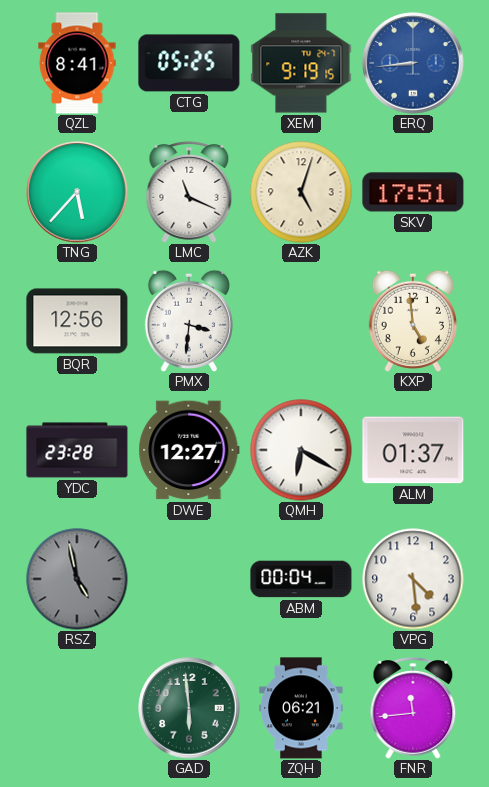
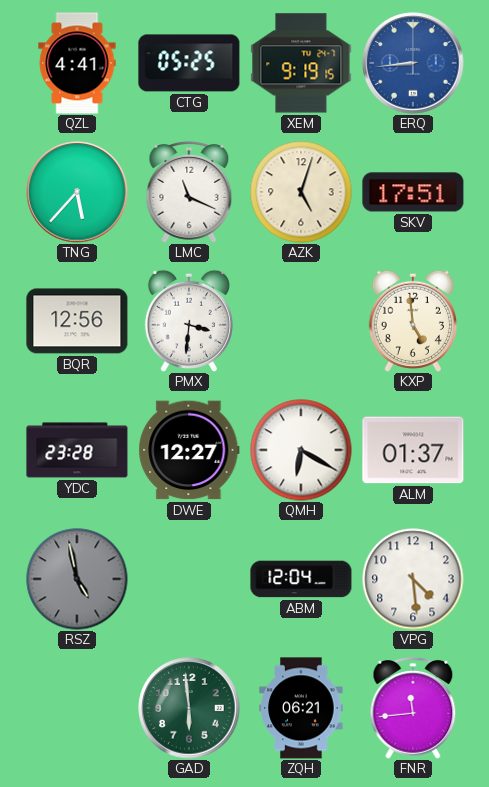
QZL: 8:41 -> 4:41 (77, 63)
ABM: 00:04 -> 12:04 (301, 579)
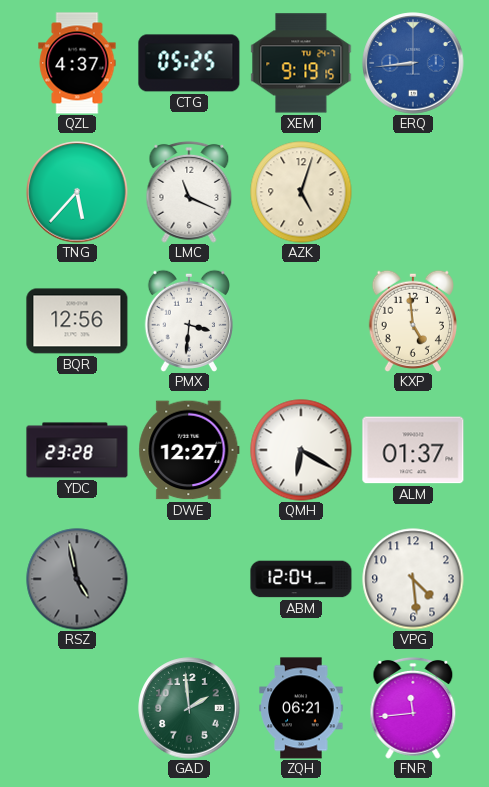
QZL: 4:41 -> 4:37 (77, 63)
SKV: 17:51 -> none (413, 192)
GAD: 5:59 -> 1:59 (189, 708)
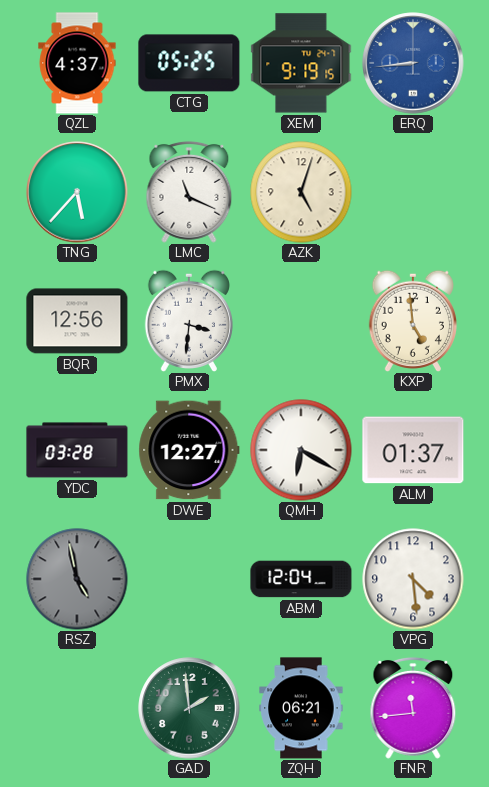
YDC: 23:28 -> 03:28 (77, 450)
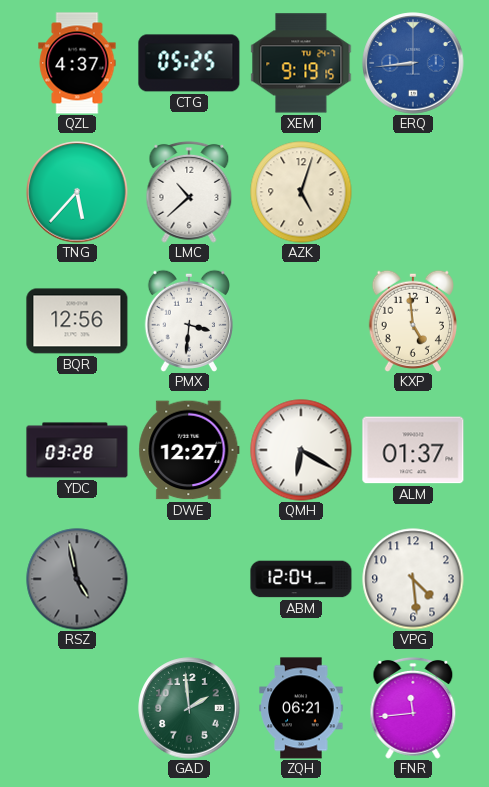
LMC: 11:19 -> 10:38 (189, 192)
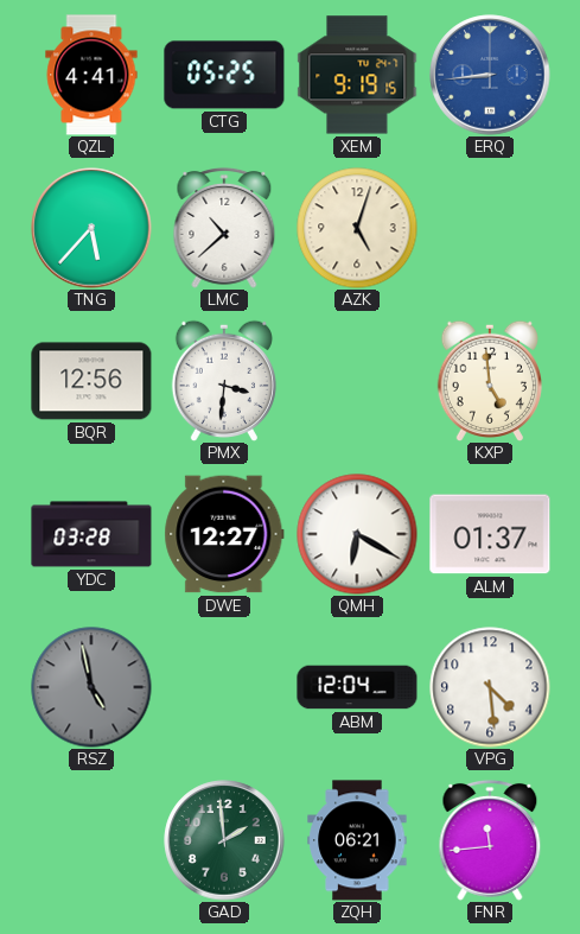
QZL: 4:37 -> 4:41 (91, 75)
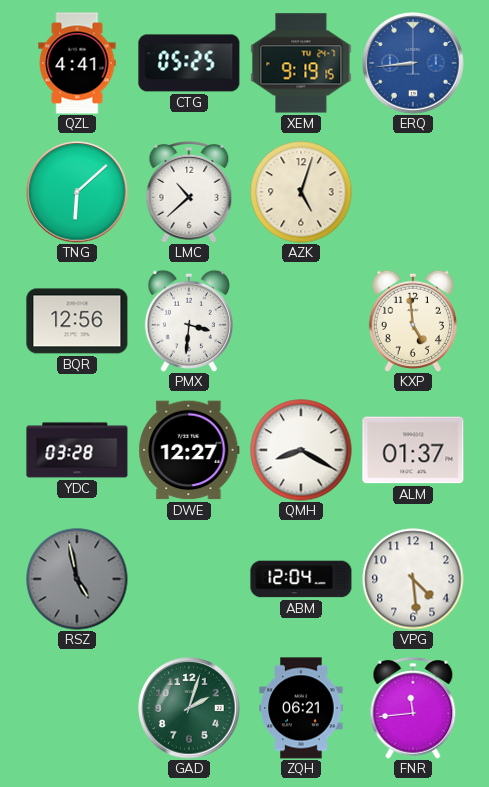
TNG: 5:37 -> 6:08 (77, 192)
QMH: 6:20 -> 8:20 (301, 450)
GAD: 1:59 -> 2:03 (189, 708)
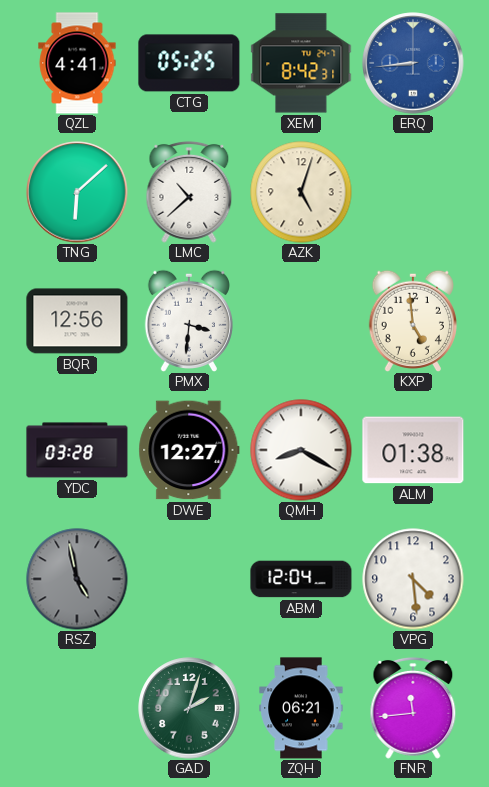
XEM: 9:19 -> 8:42 (301, 63)
ALM: 01:37 -> 01:38 (413, 450)
